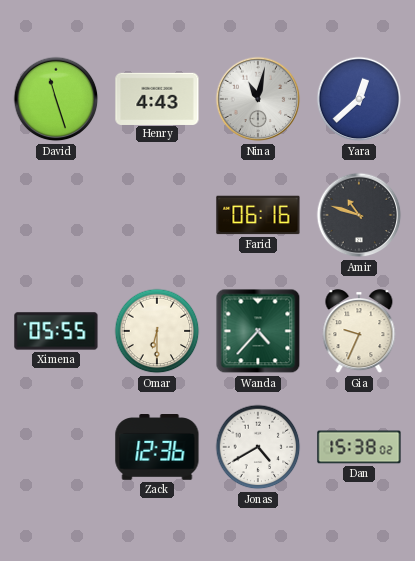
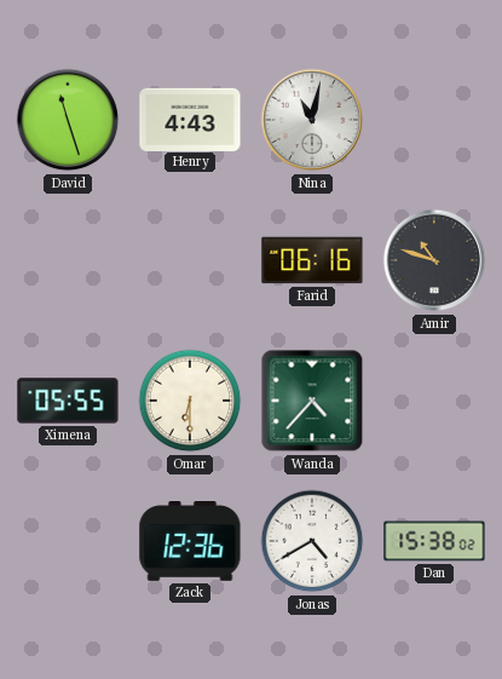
Yara: 12:38 -> none (359, 99)
Gia: 9:34 -> none (359, 332)
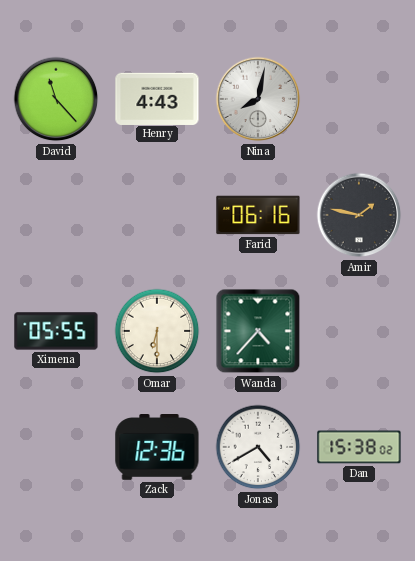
David: 11:27 -> 11:23 (56, 99)
Nina: 11:02 -> 8:02 (258, 99)
Amir: 10:48 -> 1:47 (359, 215)
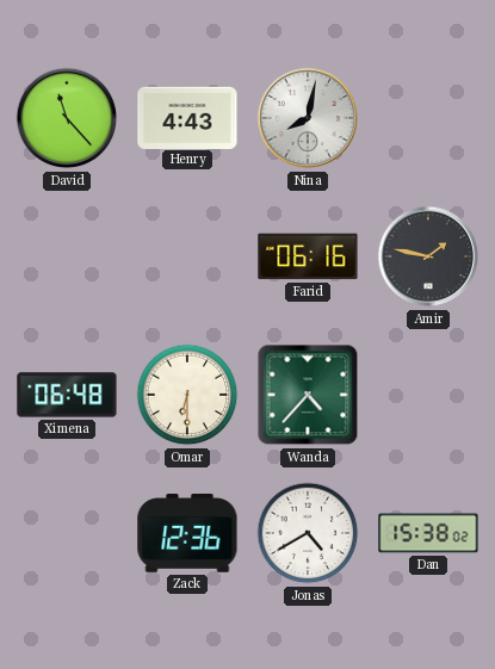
Ximena: 05:55 -> 06:48 (67, 395)
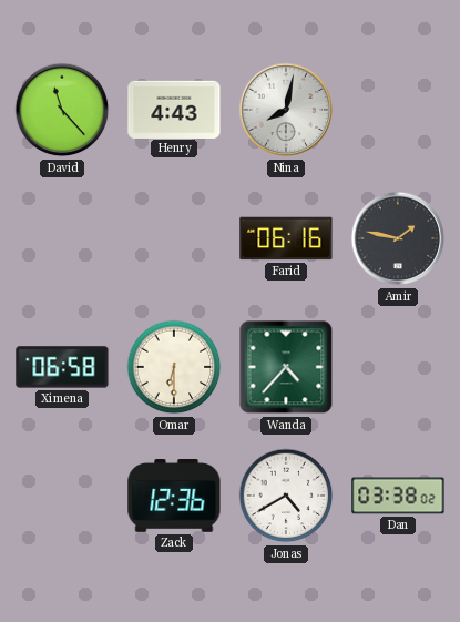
Ximena: 06:48 -> 06:58 (62, 367)
Dan: 15:38 -> 03:38 (398, 496)
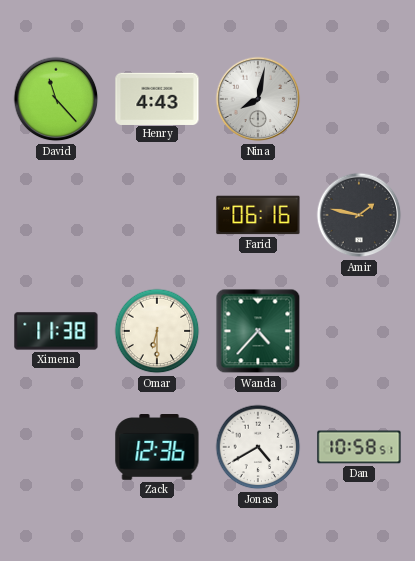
Ximena: 06:58 -> 11:38 (56, 331)
Dan: 03:38 -> 10:58 (359, 447)
